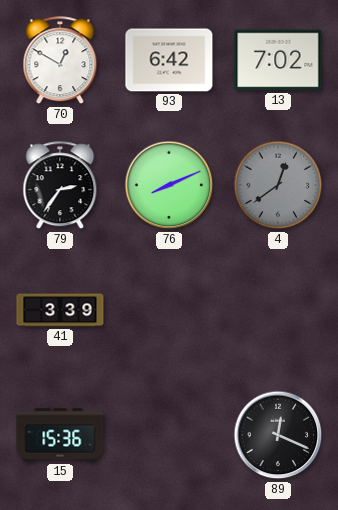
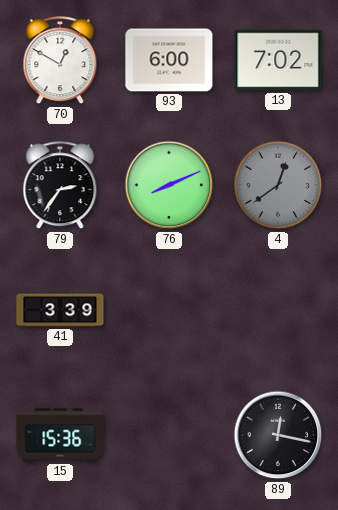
93: 6:42 -> 6:00 (169, 60)
89: 12:19 -> 12:17 (278, 435)
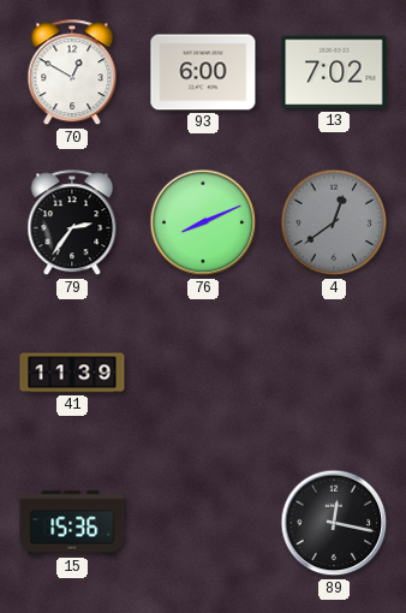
41: 3:39 -> 11:39 (72, 373)
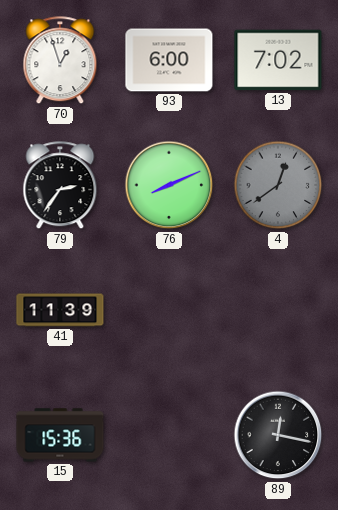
70: 12:50 -> 12:57 (60, 61)
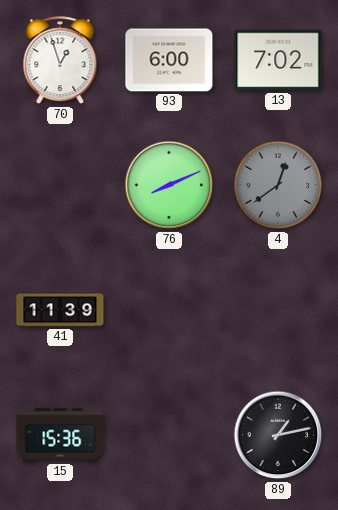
79: 2:36 -> none (60, 186)
89: 12:17 -> 1:13 (278, 435)
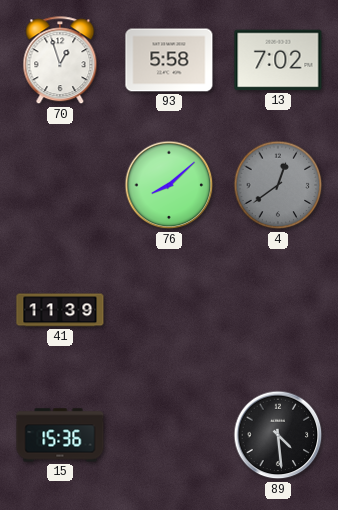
93: 6:00 -> 5:58 (169, 60)
76: 8:11 -> 8:08 (169, 185)
89: 1:13 -> 4:29 (278, 435)
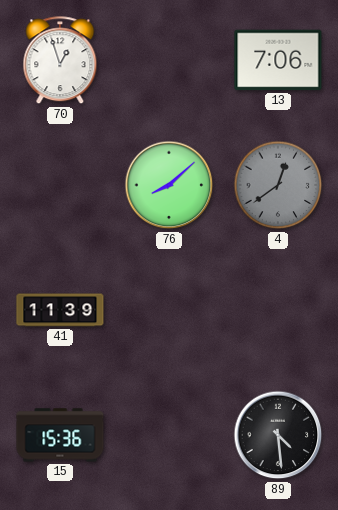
93: 5:58 -> none (169, 60)
13: 7:02 -> 7:06 (278, 60)
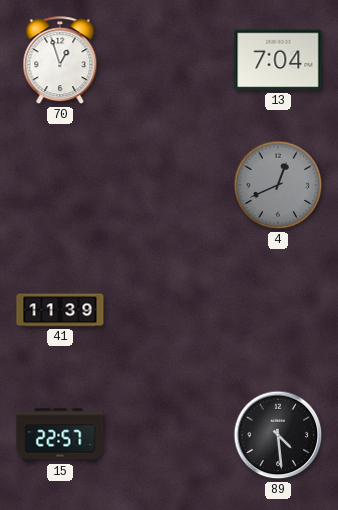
13: 7:06 -> 7:04 (278, 60)
76: 8:08 -> none (169, 185)
4: 12:39 -> 12:41 (278, 185)
15: 15:36 -> 22:57 (60, 435)
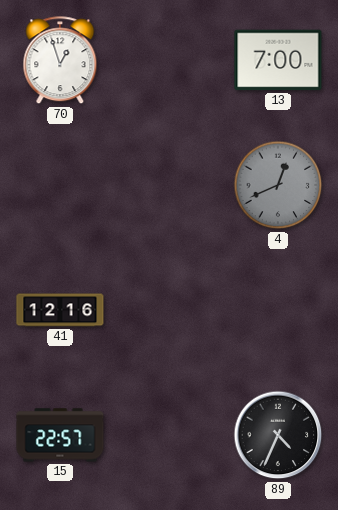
13: 7:04 -> 7:00 (278, 60)
41: 11:39 -> 12:16 (60, 310)
89: 4:29 -> 4:34 (278, 435)
